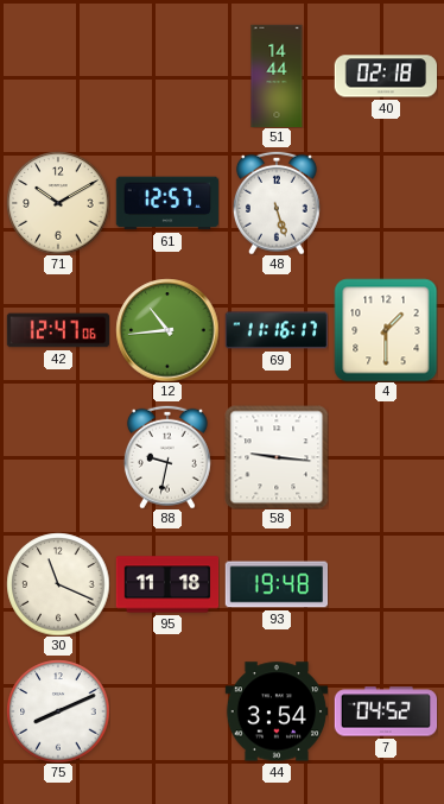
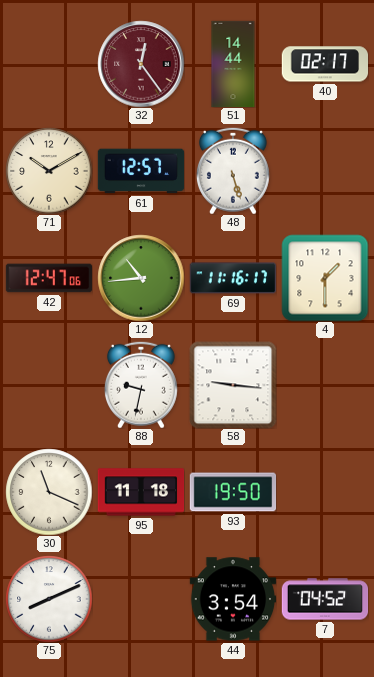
32: none -> 12:24 (141, 64)
40: 02:18 -> 02:17 (325, 64)
93: 19:48 -> 19:50 (233, 492)
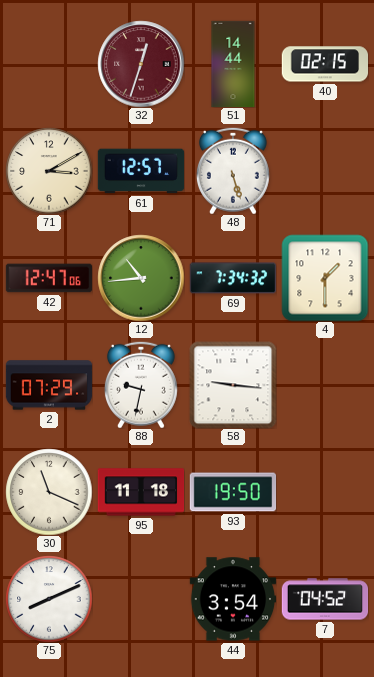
32: 12:24 -> 12:33 (141, 64)
40: 02:17 -> 02:15 (325, 64)
71: 10:10 -> 3:10 (49, 171)
69: 11:16 -> 7:34 (232, 278)
2: none -> 07:29 (49, 385)
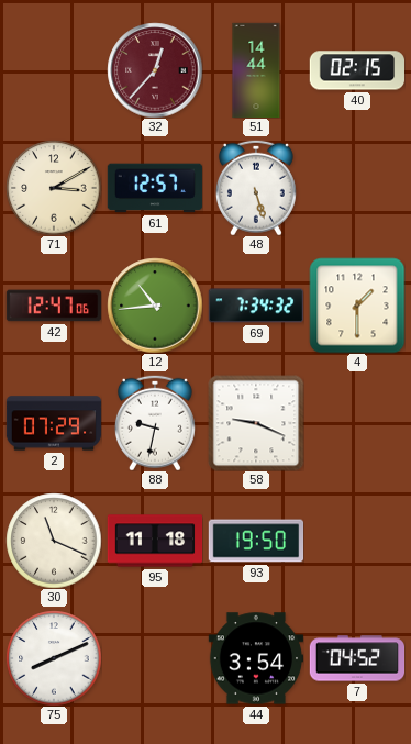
32: 12:33 -> 12:37 (155, 70)
58: 9:16 -> 9:19 (256, 423)
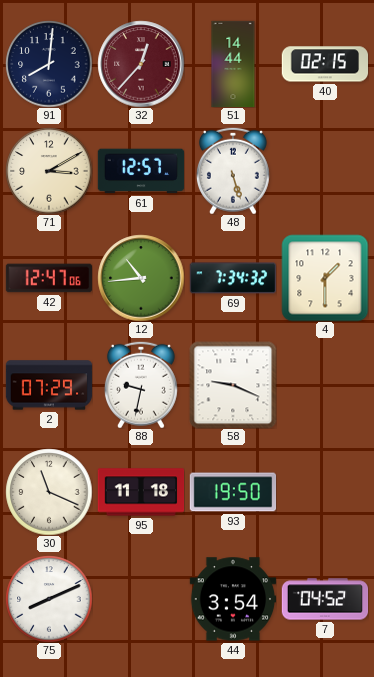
91: none -> 8:01 (49, 64)
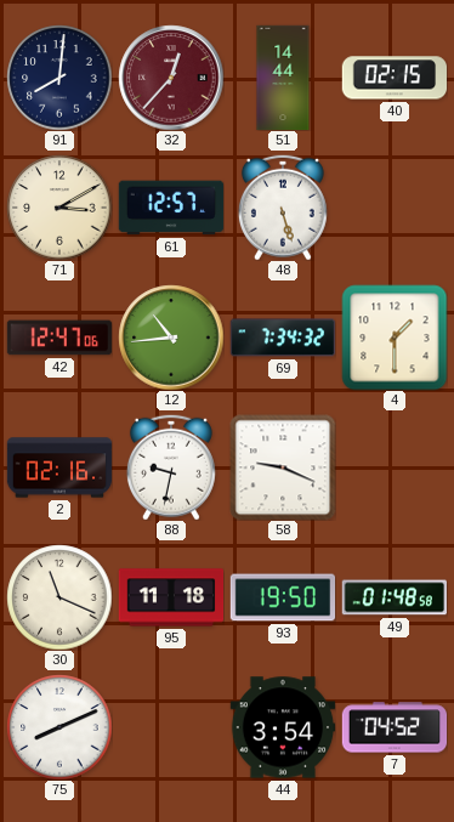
2: 07:29 -> 02:16 (59, 467)
49: none -> 01:48 (393, 597)
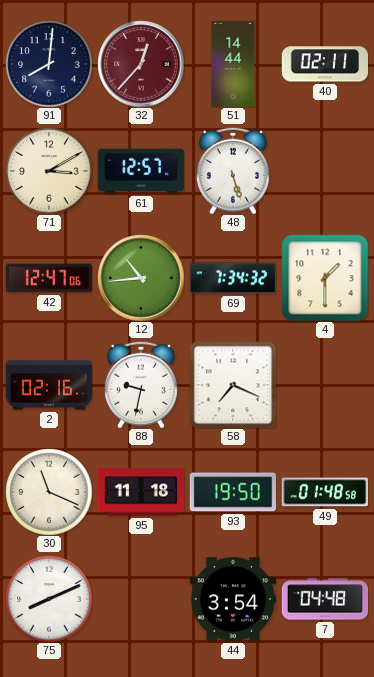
40: 02:15 -> 02:11 (325, 64)
58: 9:19 -> 7:19 (233, 385)
7: 04:52 -> 04:48 (325, 599)
